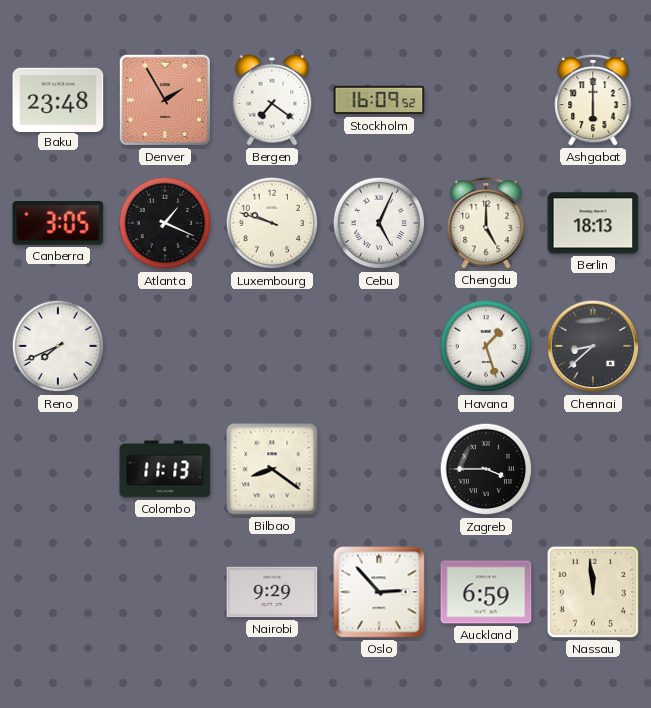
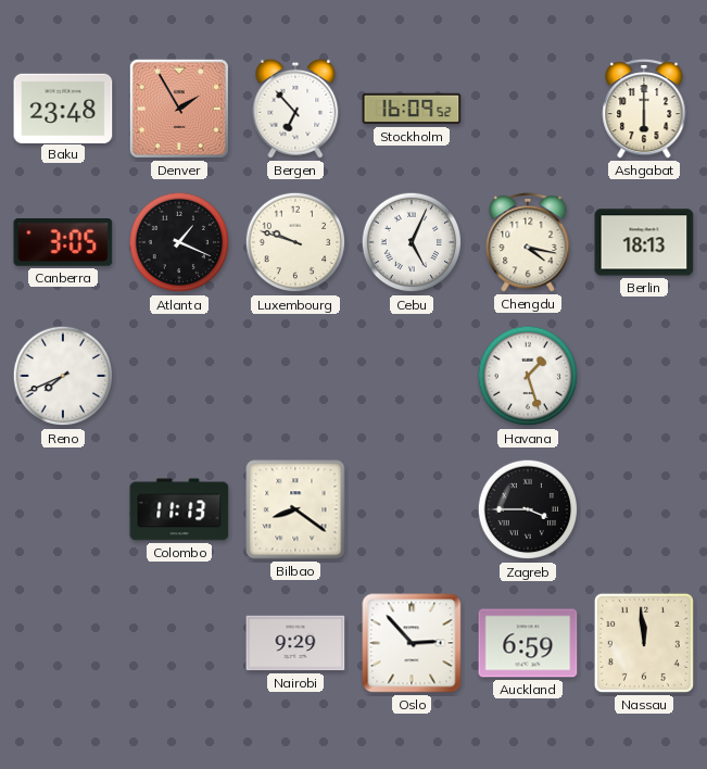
Bergen: 7:21 -> 6:53 (295, 109)
Chengdu: 5:00 -> 4:17 (528, 242)
Chennai: 8:38 -> none (593, 346)
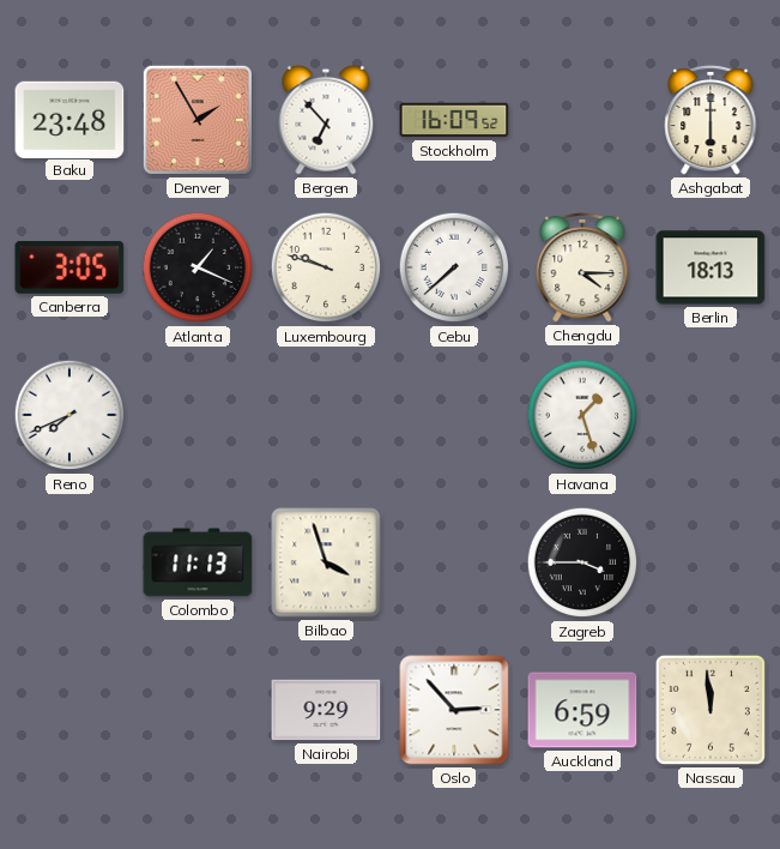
Cebu: 5:04 -> 7:38 (454, 267)
Chengdu: 4:17 -> 4:15 (582, 267)
Bilbao: 8:21 -> 3:57 (326, 562)
